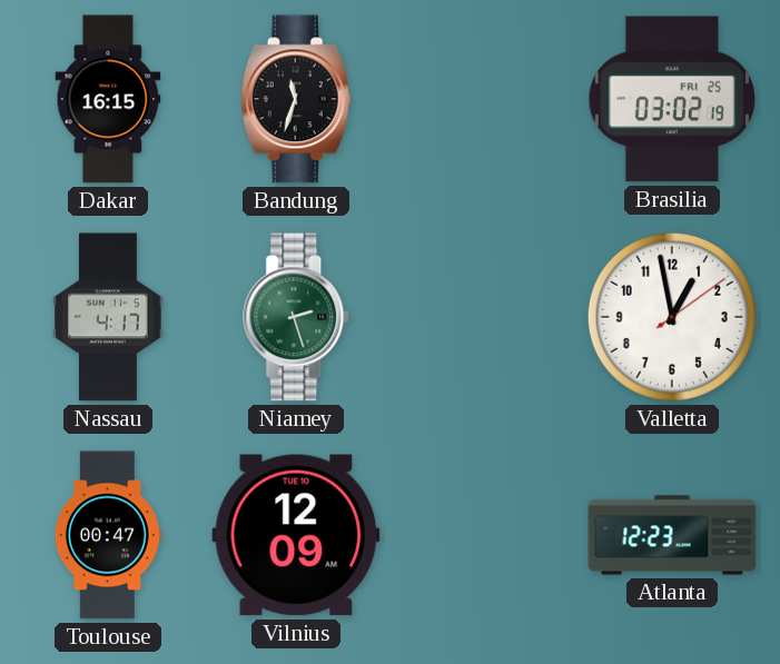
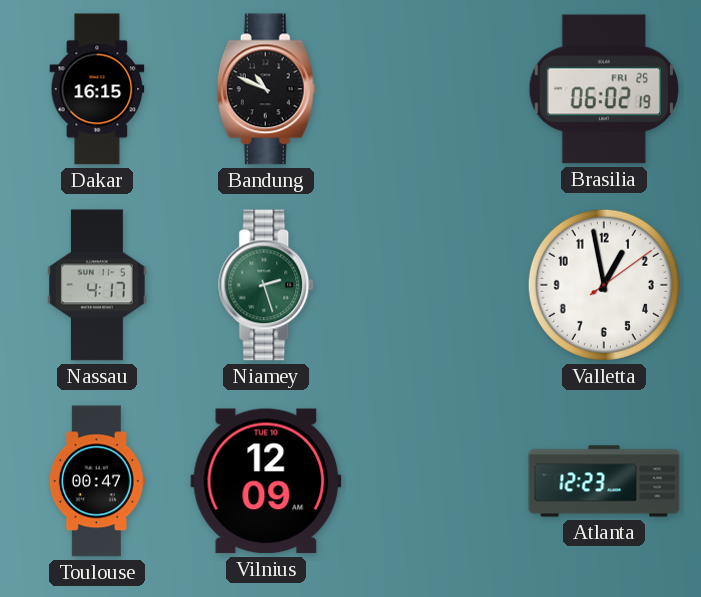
Bandung: 11:33 -> 10:49 (266, 89)
Brasilia: 03:02 -> 06:02 (604, 89)
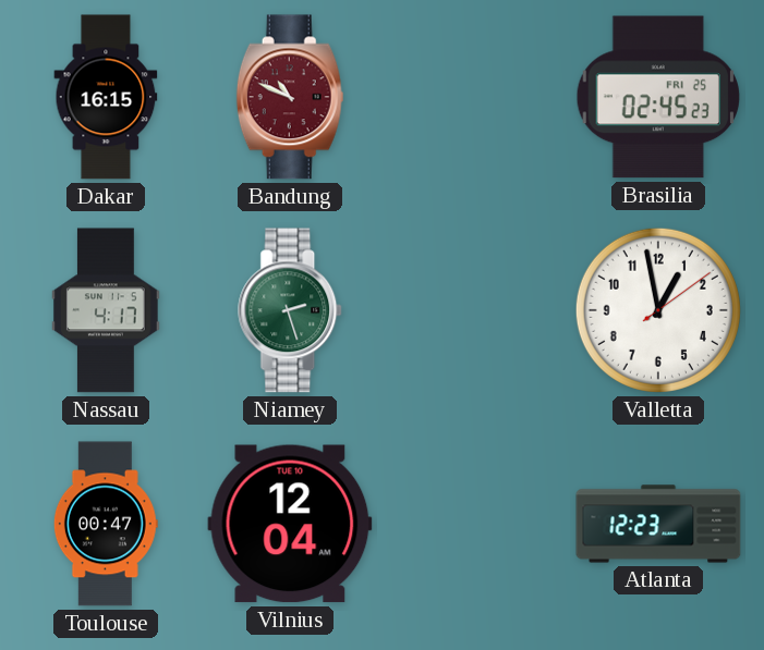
Bandung dial: black -> burgundy (290, 97)
Brasilia: 06:02 -> 02:45 (658, 97)
Vilnius: 12:09 -> 12:04 (290, 524)
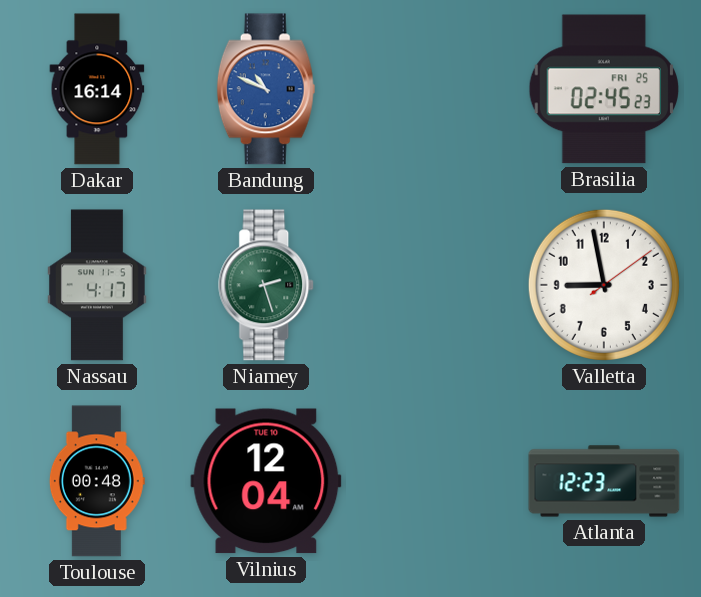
Dakar: 16:15 -> 16:14 (97, 89)
Bandung dial: burgundy -> blue (266, 89)
Valletta: 12:58 -> 8:58 (604, 285)
Toulouse: 00:47 -> 00:48 (97, 481)
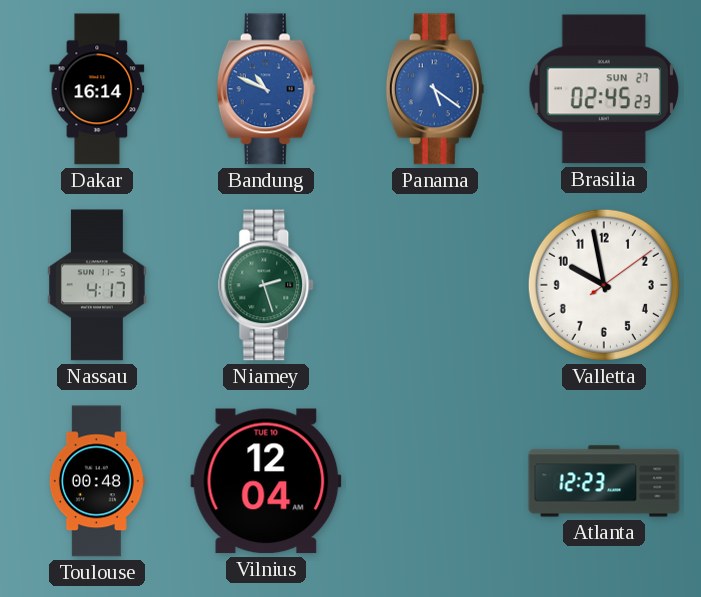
Panama: none -> 5:21 (435, 89)
Brasilia date: FRI 25 -> SUN 27 (604, 89)
Valletta: 8:58 -> 9:58 (604, 285)
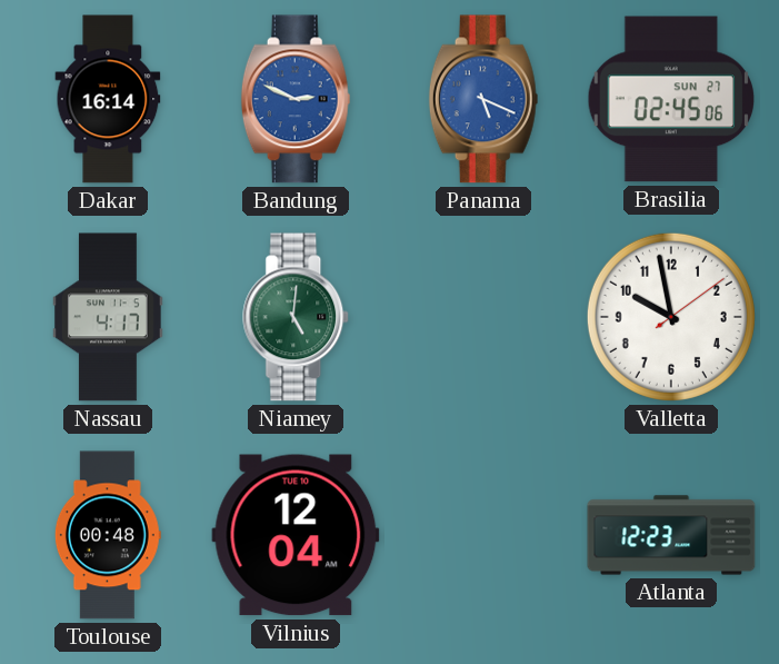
Bandung: 10:49 -> 2:49 (296, 99)
Panama: 5:21 -> 5:19 (483, 99)
Brasilia: 02:45:23 -> 02:45:06 (671, 99)
Niamey: 2:27 -> 5:01 (297, 317)
